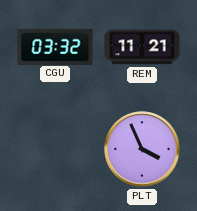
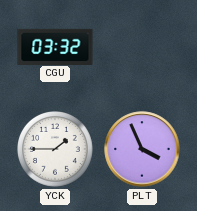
REM: 11:21 -> none (142, 47)
YCK: none -> 1:45 (56, 150)
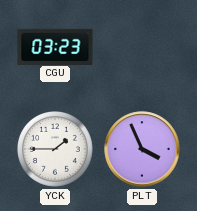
CGU: 03:32 -> 03:23 (55, 46)
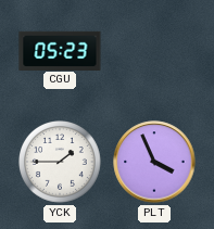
CGU: 03:23 -> 05:23 (60, 50)
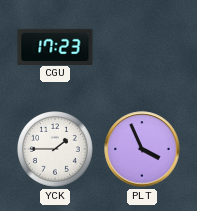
CGU: 05:23 -> 17:23 (55, 46)
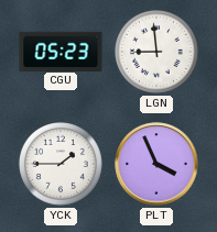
CGU: 17:23 -> 05:23 (61, 51)
LGN: none -> 8:59 (158, 53)
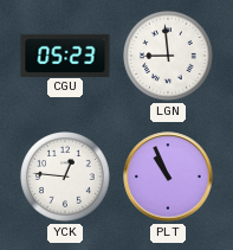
YCK: 1:45 -> 12:46 (66, 178)
PLT: 3:56 -> 10:56 (168, 177)
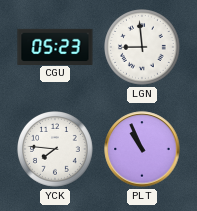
YCK: 12:46 -> 7:46 (56, 150)
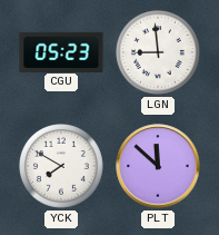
YCK: 7:46 -> 7:50 (62, 167)
PLT: 10:56 -> 11:52 (158, 166)
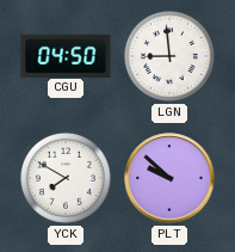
CGU: 05:23 -> 04:50 (66, 55)
PLT: 11:52 -> 9:52 (169, 178)
